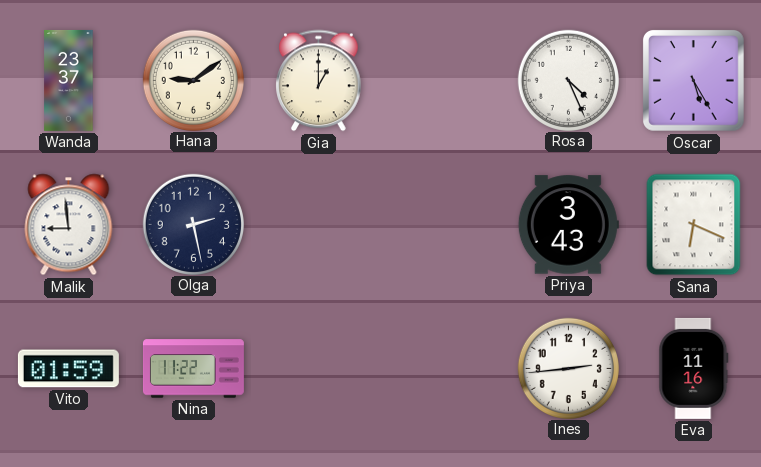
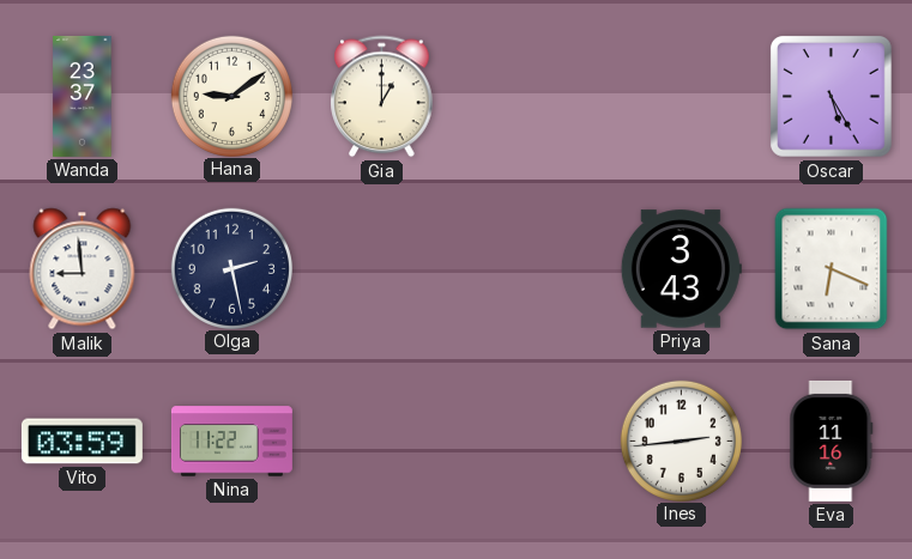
Rosa: 4:26 -> none (568, 80)
Vito: 01:59 -> 03:59 (81, 442)
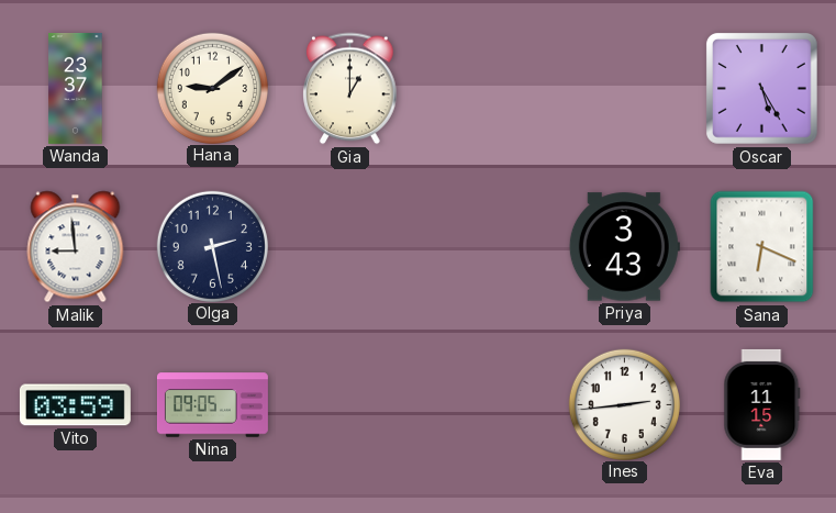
Nina: 11:22 -> 09:05 (212, 405)
Eva: 11:16 -> 11:15 (762, 404)
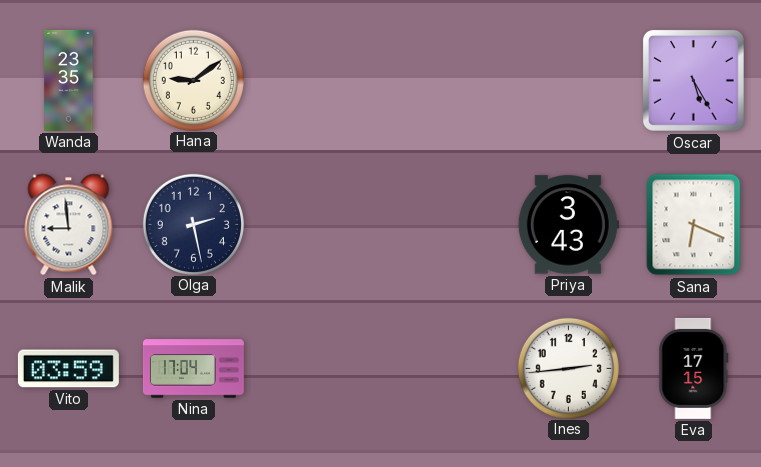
Wanda: 23:37 -> 23:35 (69, 80)
Gia: 1:00 -> none (350, 89)
Nina: 09:05 -> 17:04 (193, 369)
Eva: 11:15 -> 17:15 (694, 368)
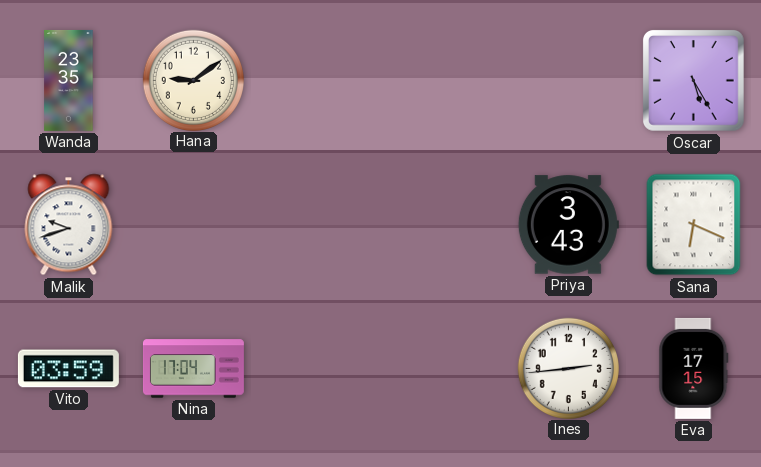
Malik: 8:59 -> 9:42 (69, 225)
Olga: 2:28 -> none (193, 224)
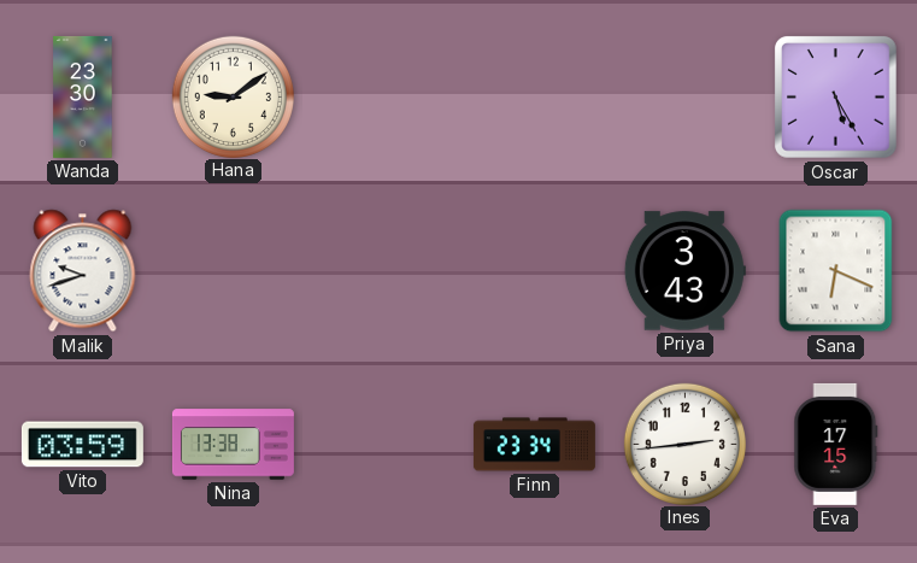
Wanda: 23:35 -> 23:30 (83, 96)
Nina: 17:04 -> 13:38 (233, 445)
Finn: none -> 23:34 (534, 445)
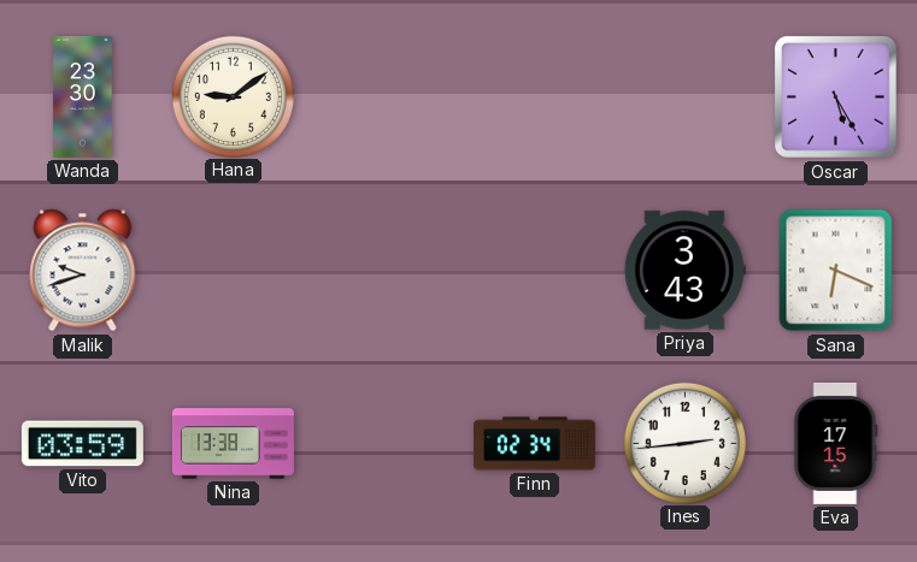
Finn: 23:34 -> 02:34 (534, 444)
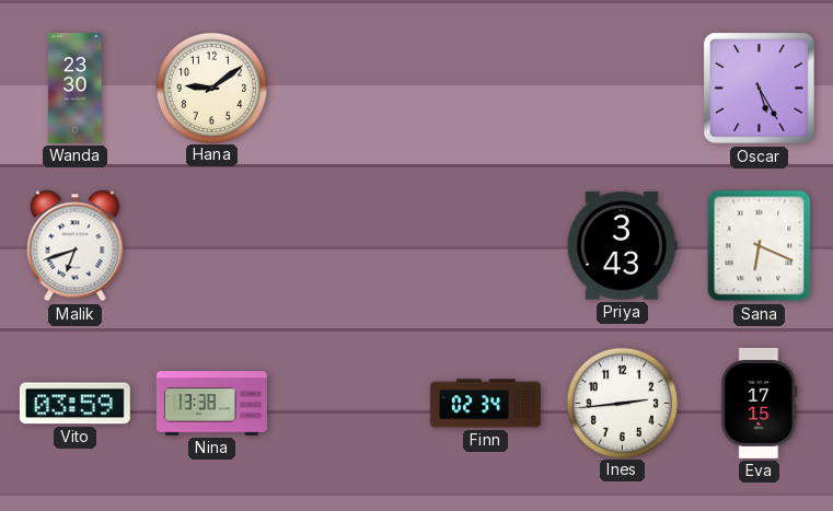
Malik: 9:42 -> 6:42 (76, 246)
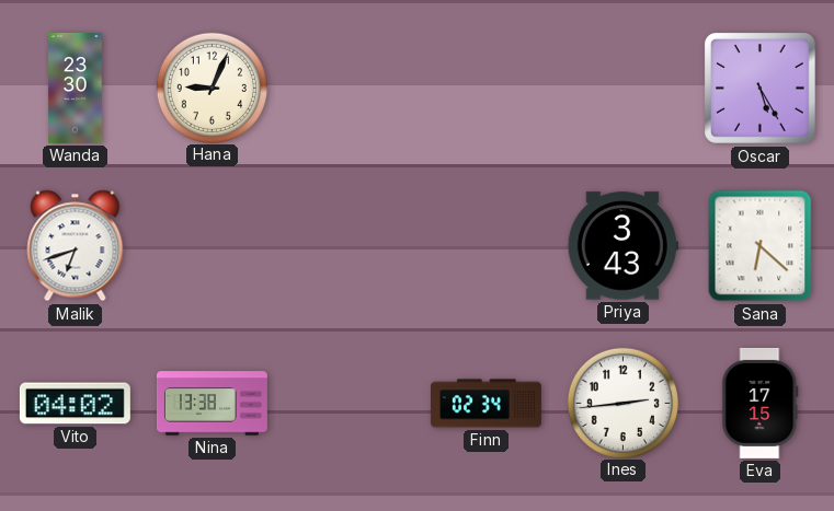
Hana: 9:09 -> 9:04 (212, 88)
Sana: 6:19 -> 6:22 (761, 246)
Vito: 03:59 -> 04:02 (75, 404)
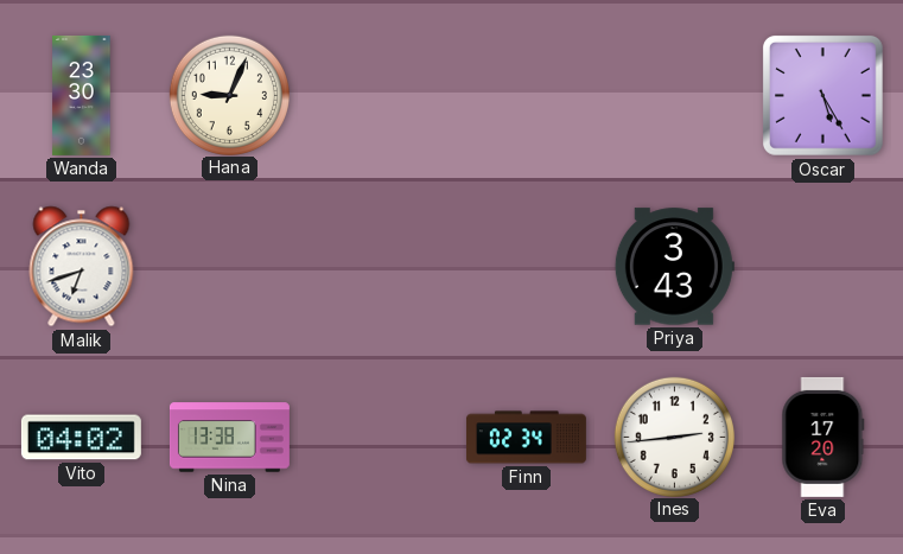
Sana: 6:22 -> none (761, 246)
Eva: 17:15 -> 17:20 (823, 437)
